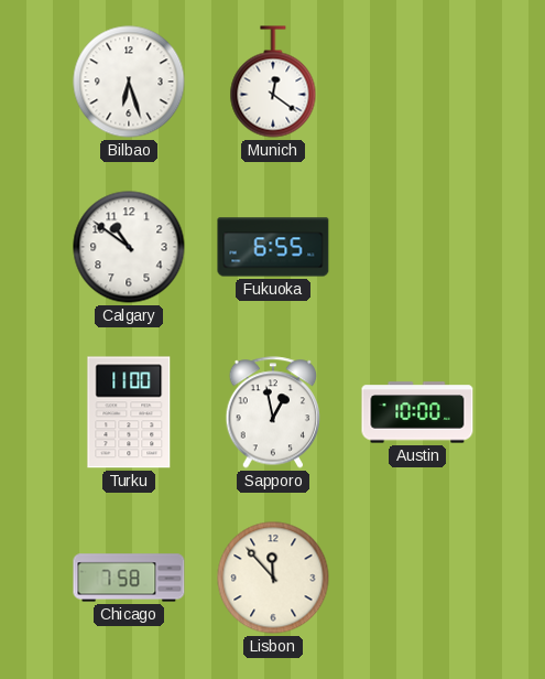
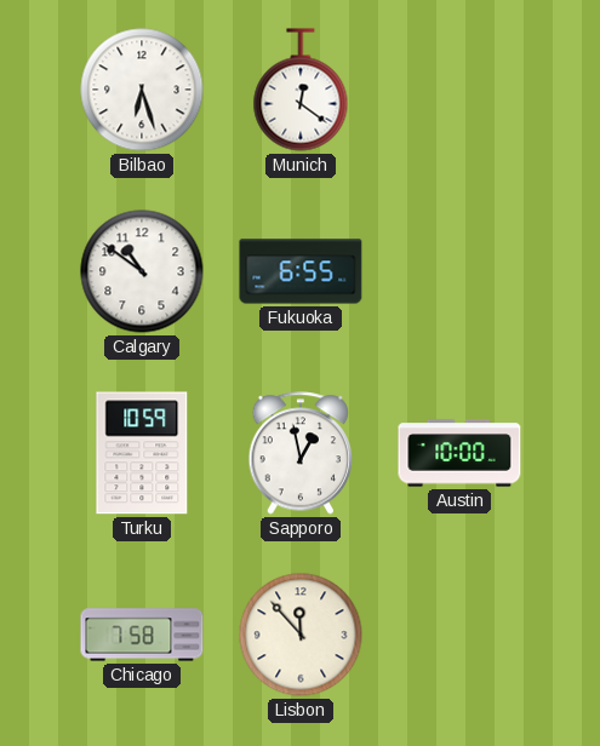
Turku: 11:00 -> 10:59 (142, 453)
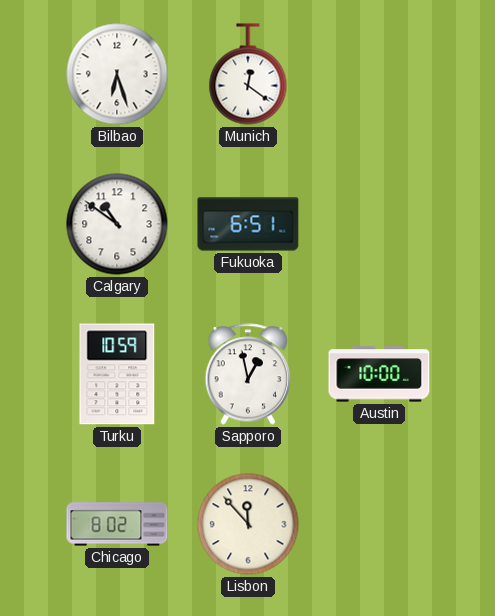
Fukuoka: 6:55 -> 6:51 (248, 224)
Chicago: 7:58 -> 8:02 (117, 524)
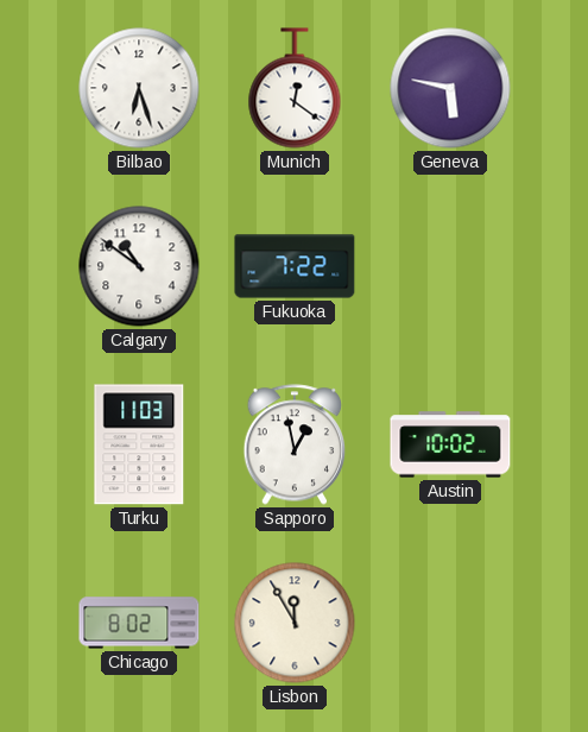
Geneva: none -> 5:47 (450, 88)
Fukuoka: 6:51 -> 7:22 (295, 266)
Turku: 10:59 -> 11:03 (139, 444)
Austin: 10:00 -> 10:02 (450, 444)
Lisbon: 11:53 -> 11:55 (295, 623)
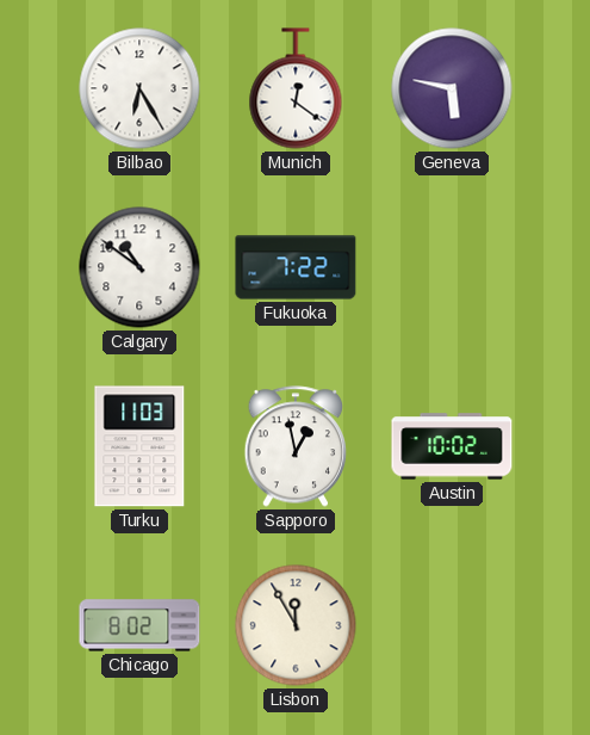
Bilbao: 6:27 -> 6:25 (139, 88)
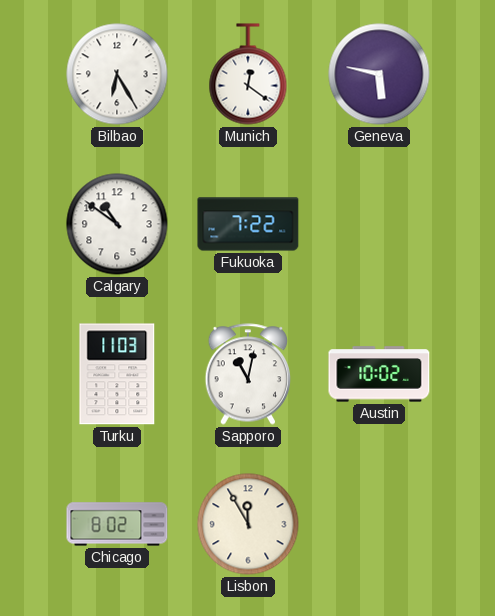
Sapporo: 12:58 -> 11:02 (248, 374)
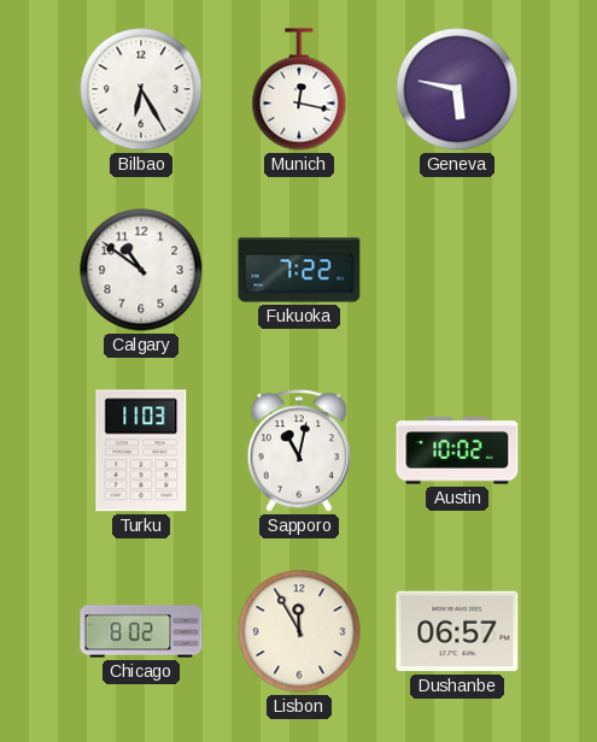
Munich: 12:21 -> 12:17 (299, 89)
Dushanbe: none -> 06:57 (457, 631)
